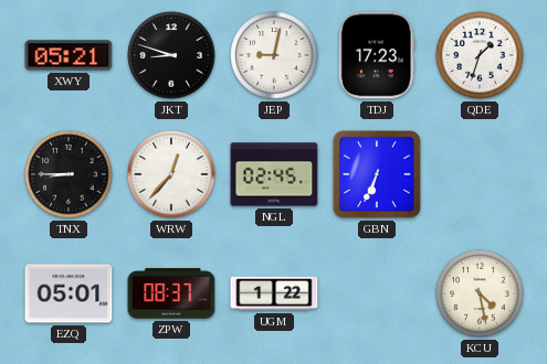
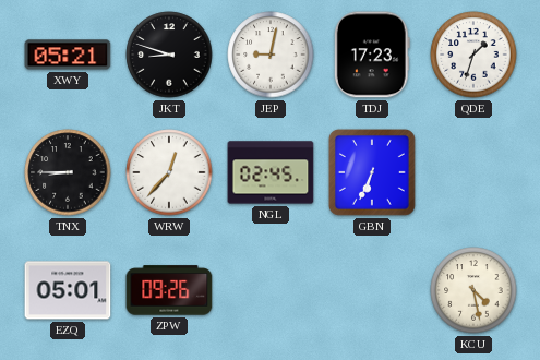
ZPW: 08:37 -> 09:26 (169, 290)
UGM: 1:22 -> none (274, 293)
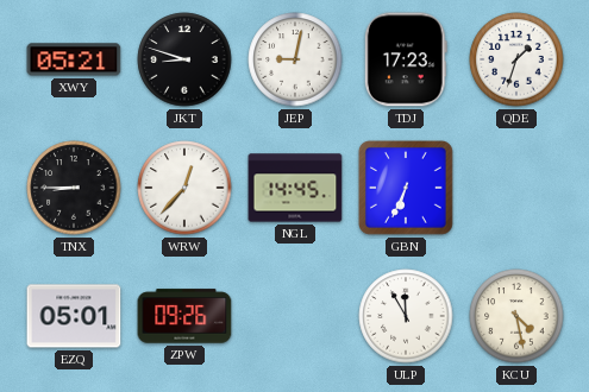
NGL: 02:45 -> 14:45 (295, 188)
ULP: none -> 11:55 (406, 316)
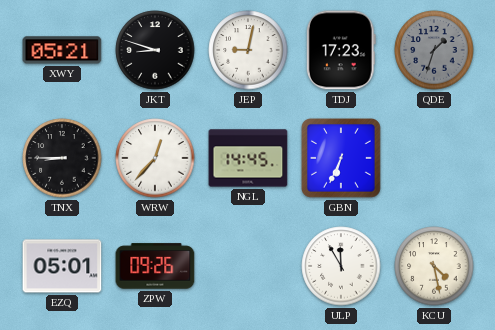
QDE dial: white -> grey (434, 50)
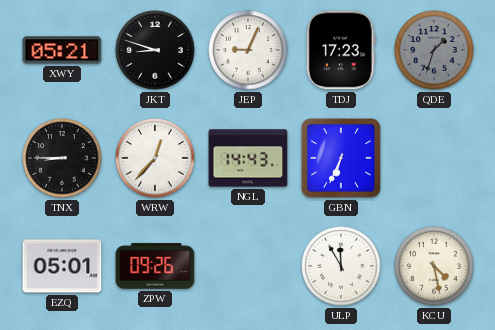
JEP: 9:02 -> 9:04 (248, 50)
NGL: 14:45 -> 14:43 (248, 158)
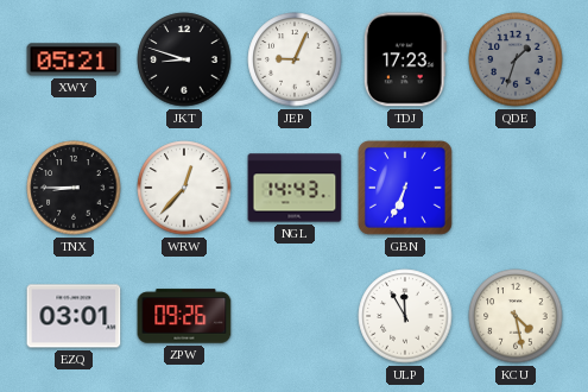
EZQ: 05:01 -> 03:01 (74, 316)
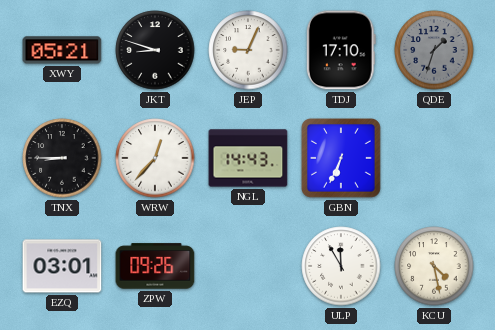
TDJ: 17:23 -> 17:10 (341, 50)
